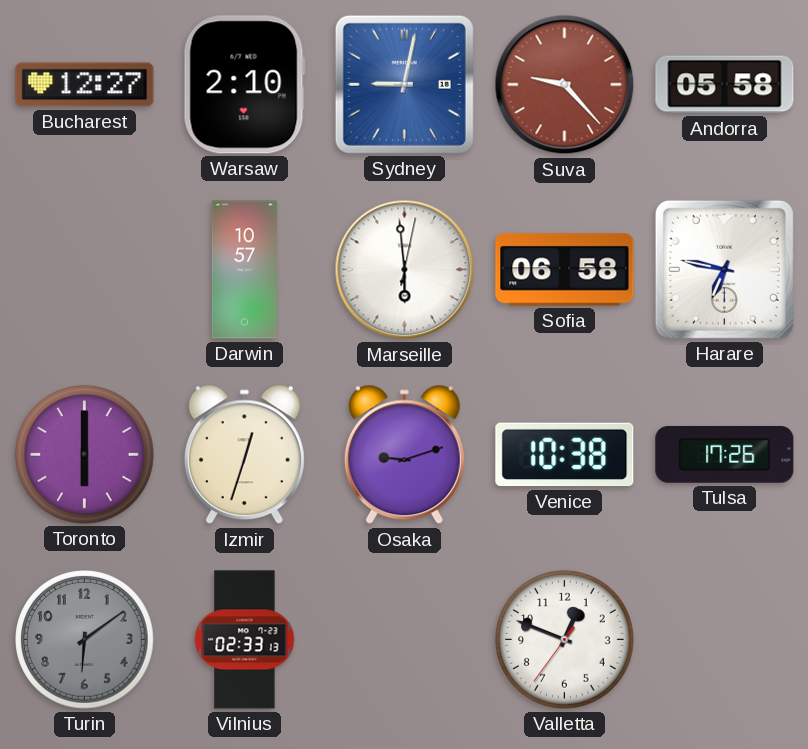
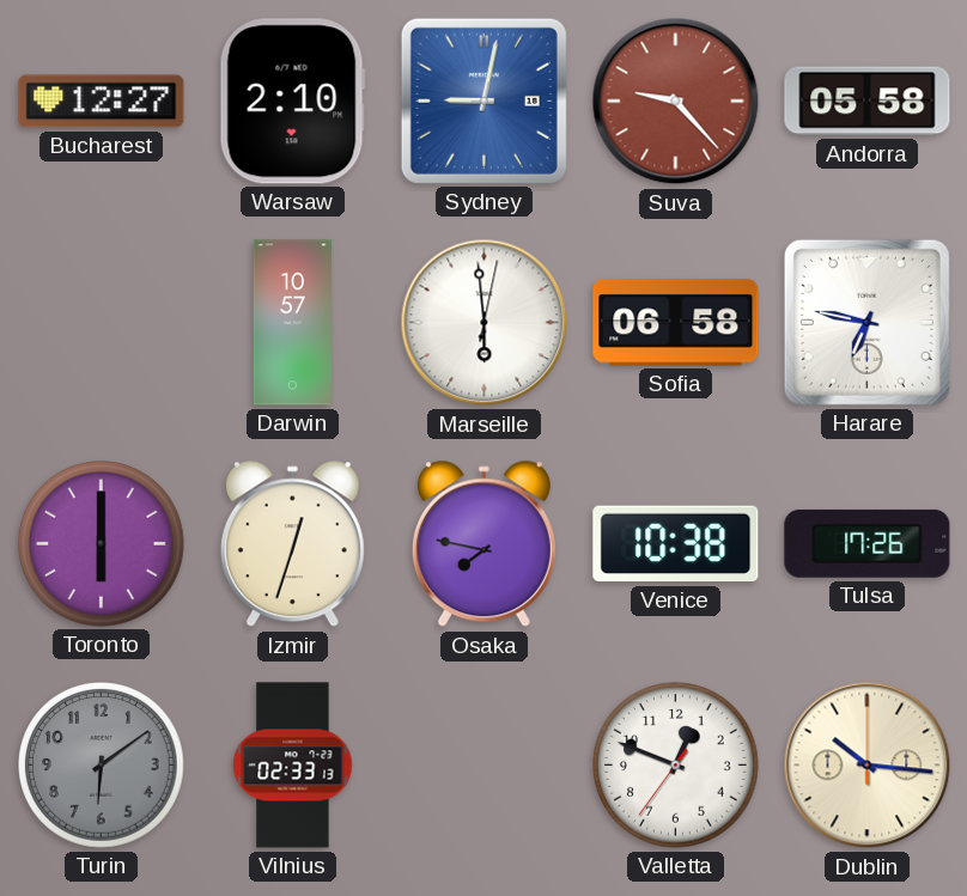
Osaka: 9:12 -> 7:47 (483, 544)
Dublin: none -> 10:16 (868, 766)
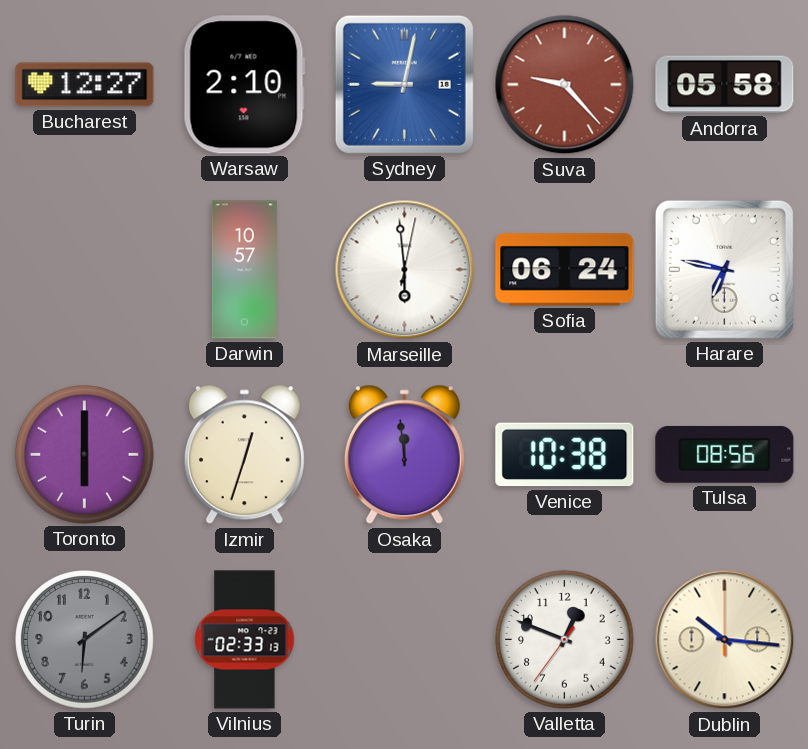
Sofia: 06:58 -> 06:24 (565, 270)
Osaka: 7:47 -> 11:59 (404, 455)
Tulsa: 17:26 -> 08:56 (725, 454)
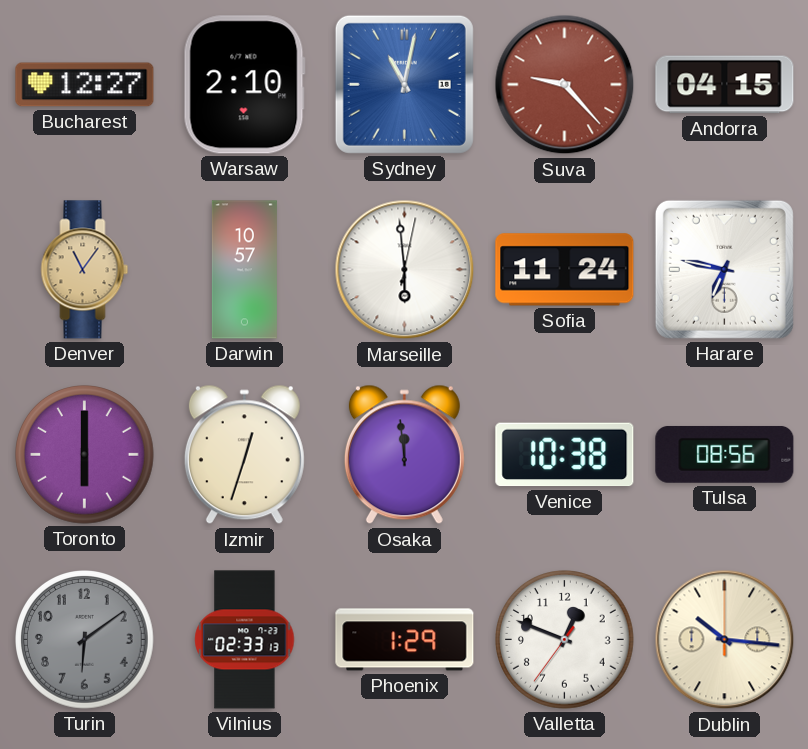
Sydney: 9:02 -> 11:02 (404, 84)
Andorra: 05:58 -> 04:15 (725, 85)
Denver: none -> 11:06 (85, 270)
Sofia: 06:24 -> 11:24 (565, 270)
Phoenix: none -> 1:29 (405, 640)
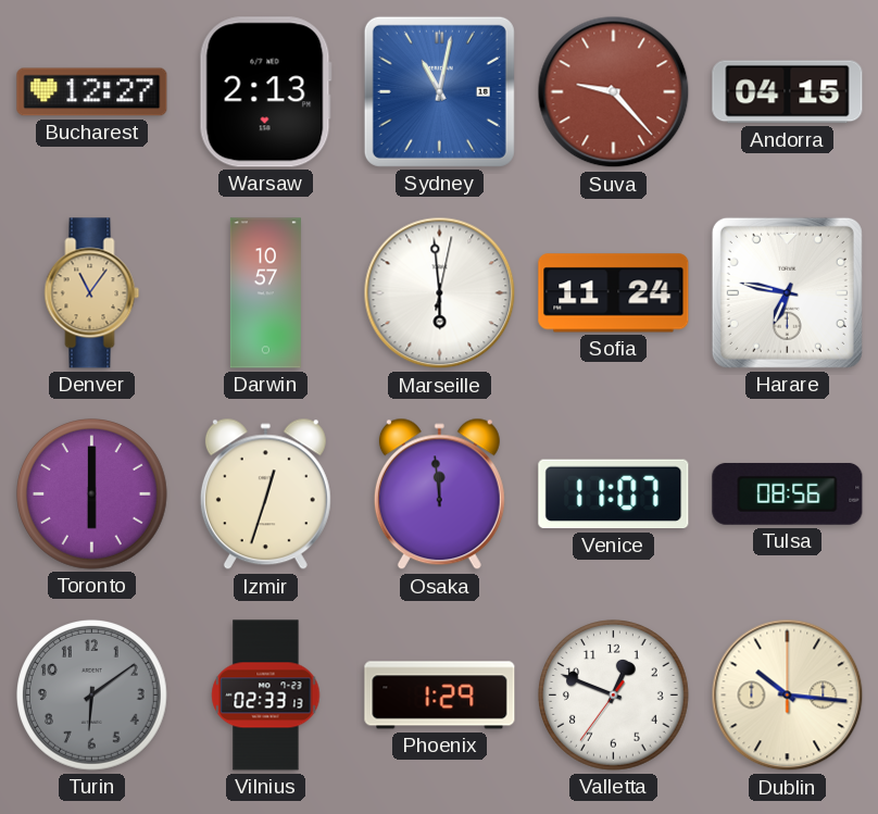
Warsaw: 2:10 -> 2:13 (265, 92)
Venice: 10:38 -> 11:07 (614, 494)
